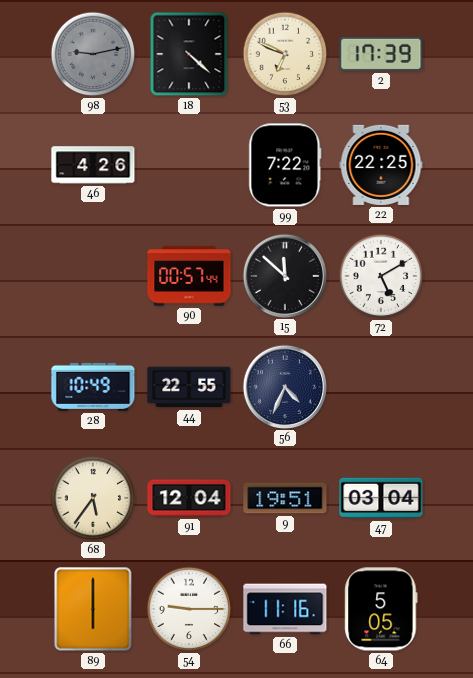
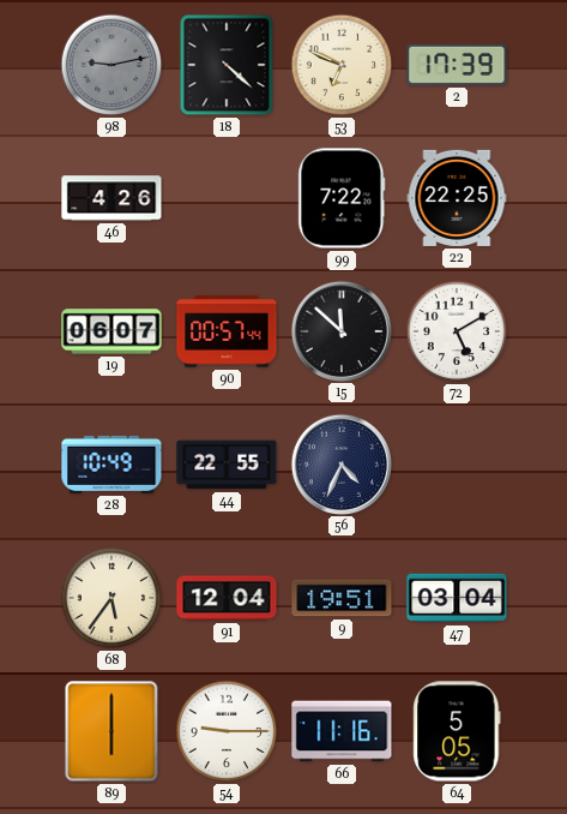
19: none -> 06:07 (111, 331)
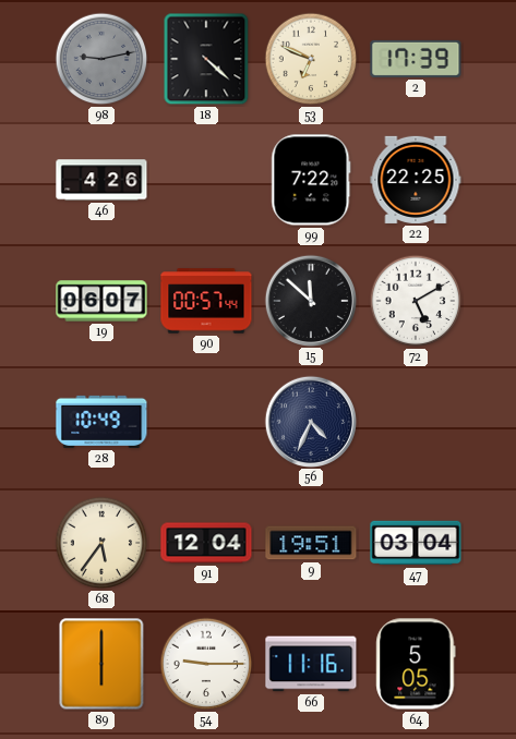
44: 22:55 -> none (227, 465)
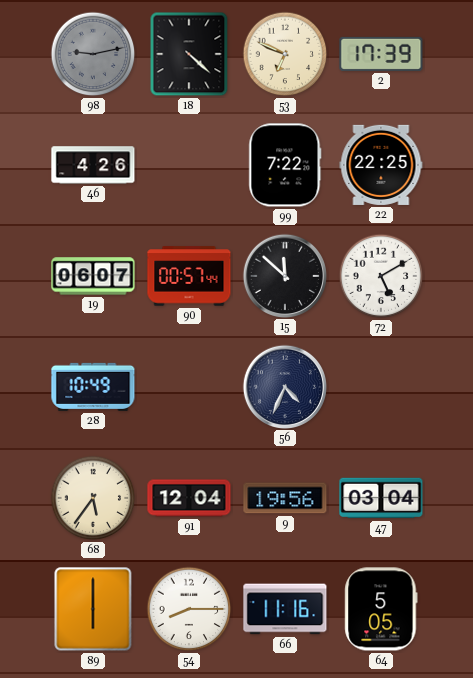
9: 19:51 -> 19:56 (285, 498)
54: 9:15 -> 8:15 (189, 609)
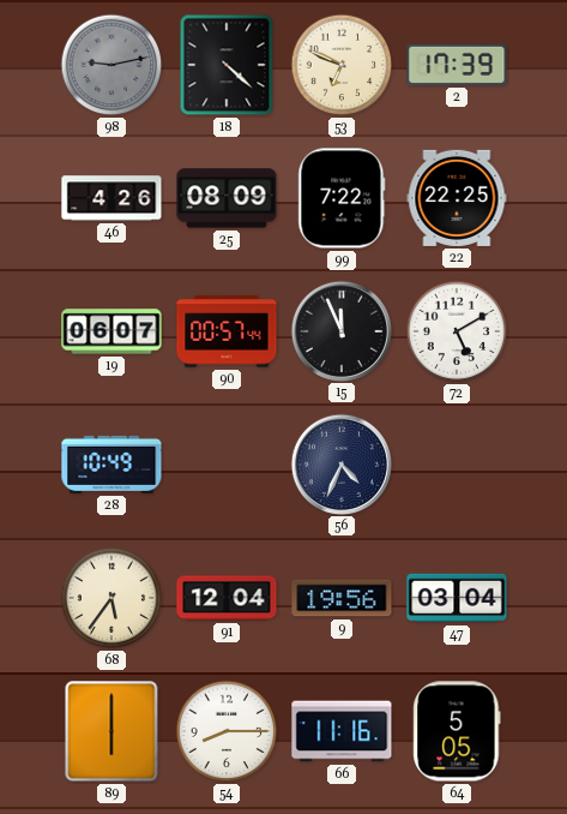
25: none -> 08:09 (227, 198)
15: 11:52 -> 11:56 (340, 330)
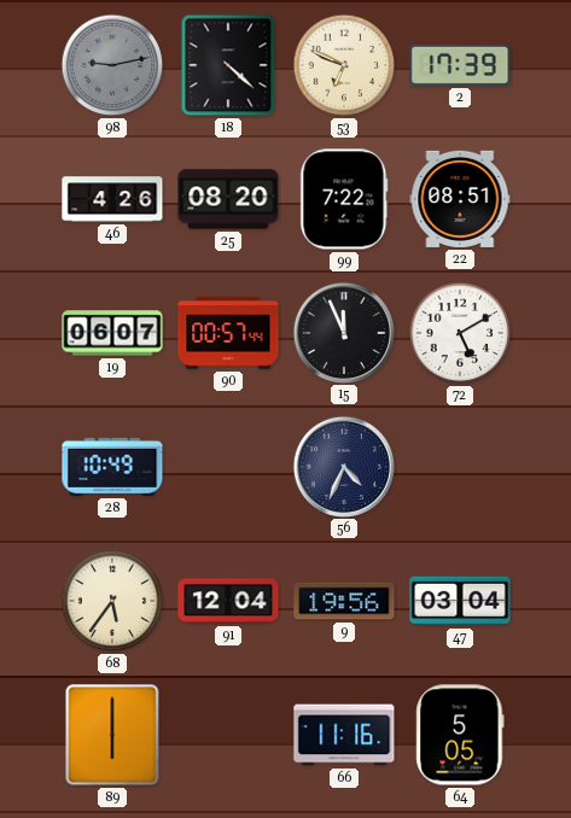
25: 08:09 -> 08:20 (228, 199)
22: 22:25 -> 08:51 (460, 199)
54: 8:15 -> none (227, 731)
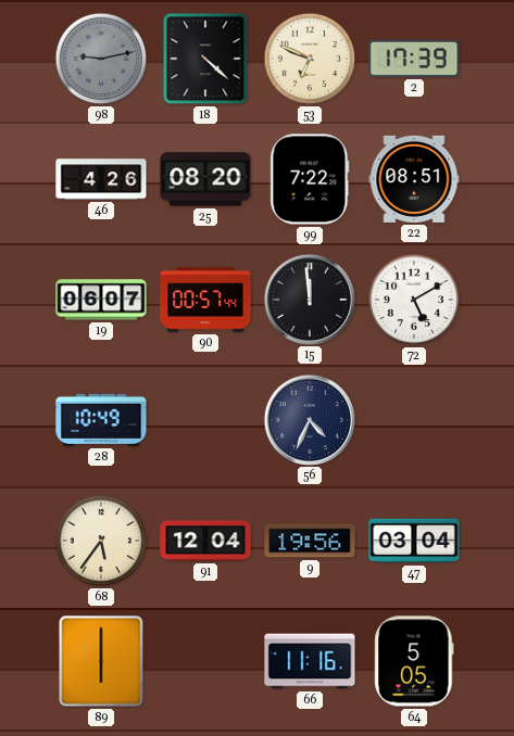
15: 11:56 -> 11:59 (309, 299)
